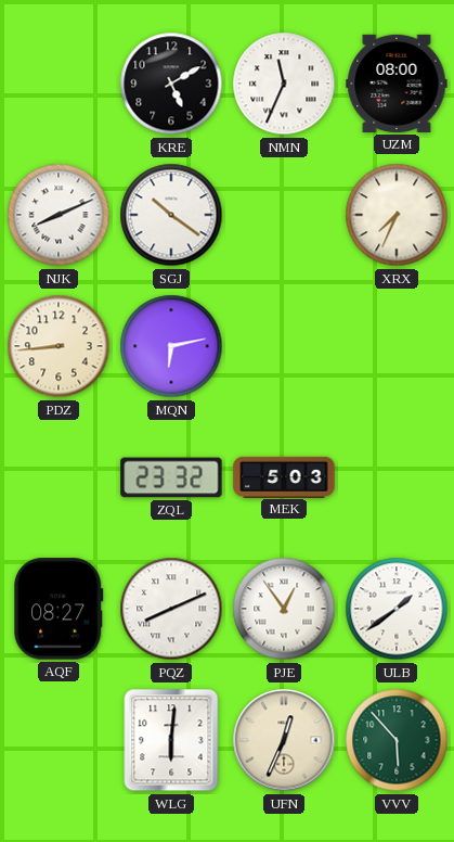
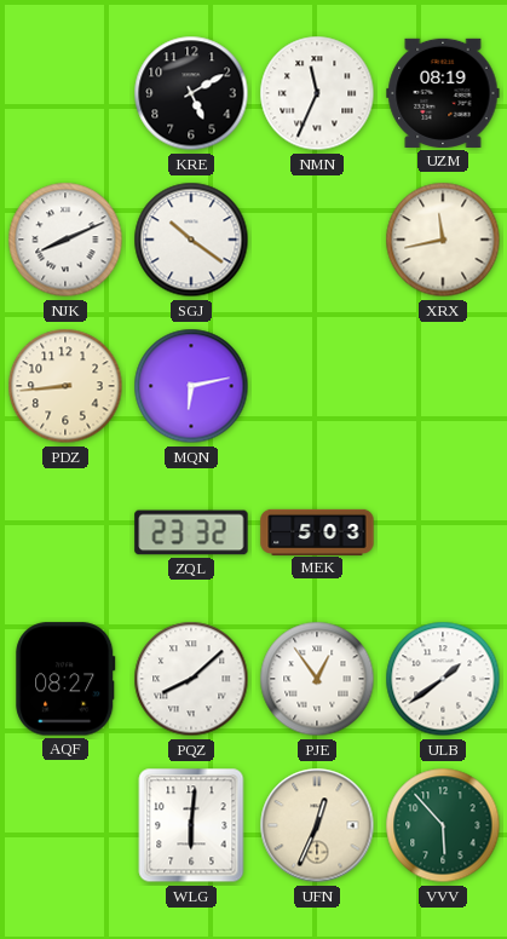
UZM: 08:00 -> 08:19 (443, 93)
XRX: 7:34 -> 11:43 (443, 240)
PQZ: 8:11 -> 8:08 (191, 679)
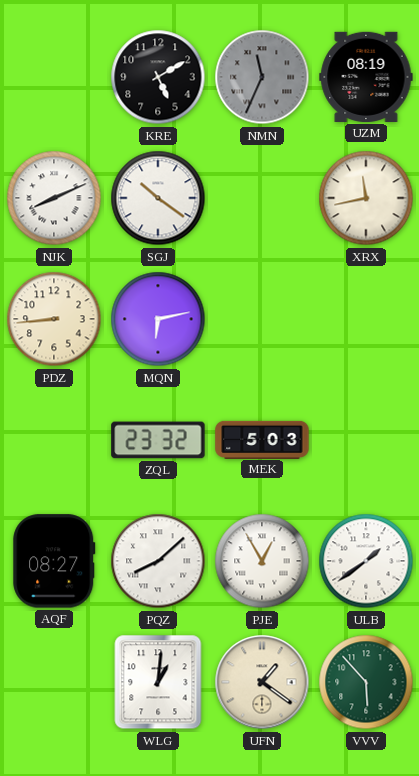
NMN dial: white -> grey (262, 77)
PJE: 12:54 -> 12:55 (262, 561)
WLG: 6:01 -> 1:01 (158, 682)
UFN: 12:34 -> 1:21 (262, 682)
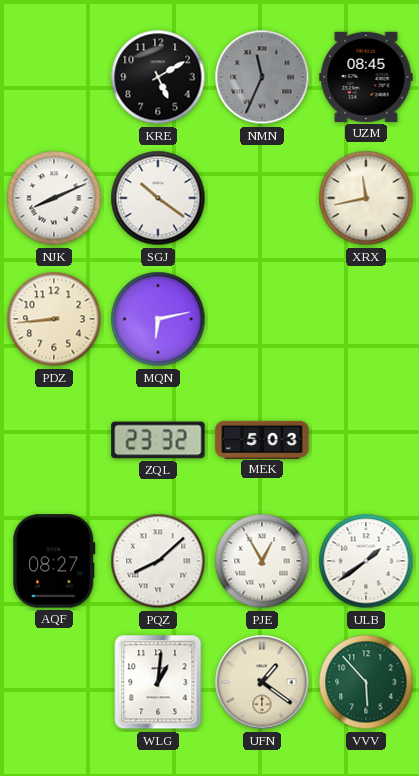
UZM: 08:19 -> 08:45 (366, 77)
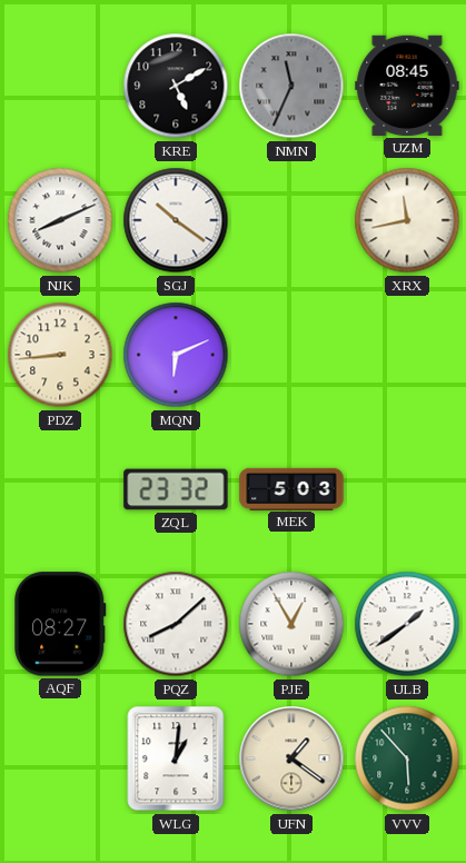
MQN: 6:13 -> 6:11 (176, 355)
